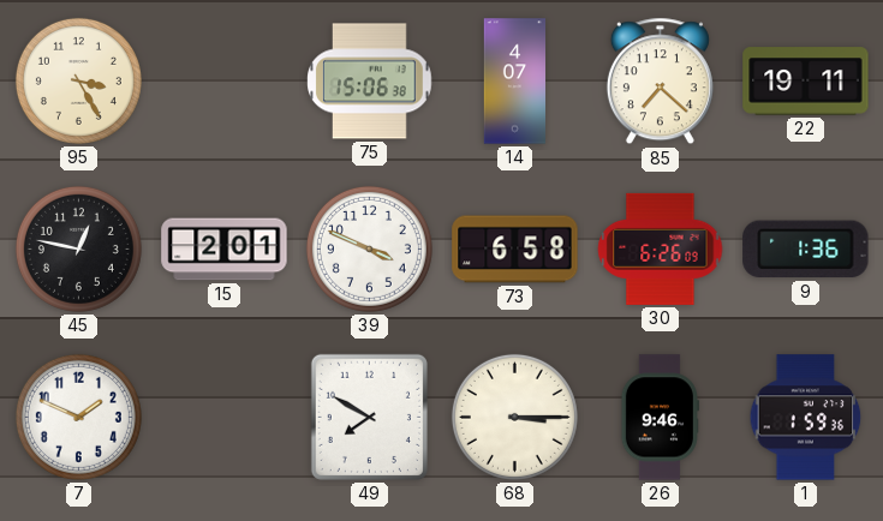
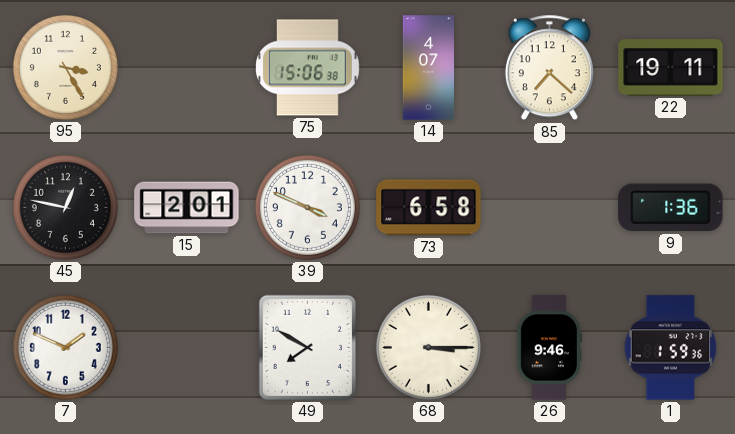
30: 6:26 -> none (661, 248)
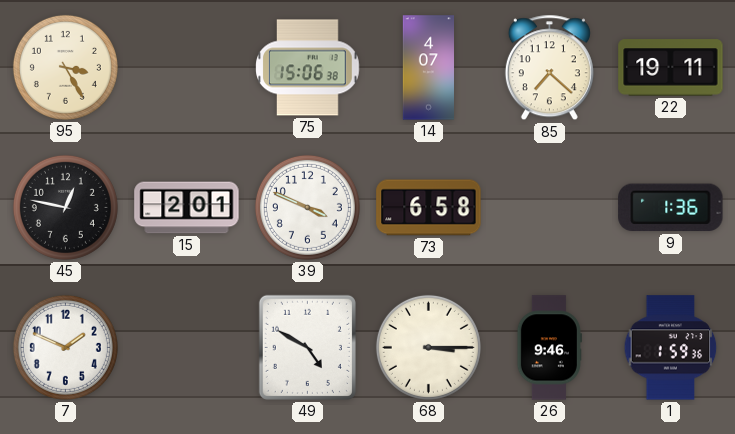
49: 7:50 -> 4:50 (307, 347)
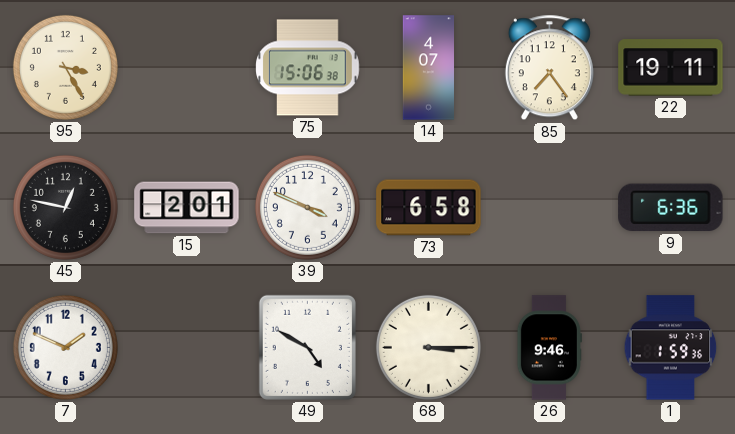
85: 7:22 -> 7:24 (549, 68)
9: 1:36 -> 6:36 (671, 208)
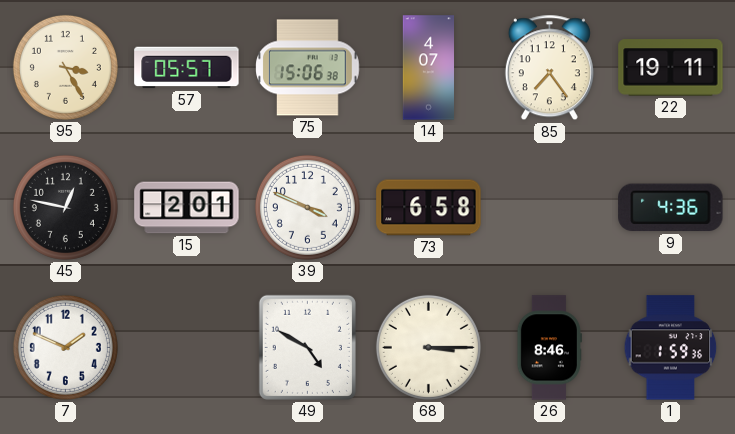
57: none -> 05:57 (187, 68)
9: 6:36 -> 4:36 (671, 208)
26: 9:46 -> 8:46 (549, 348)
